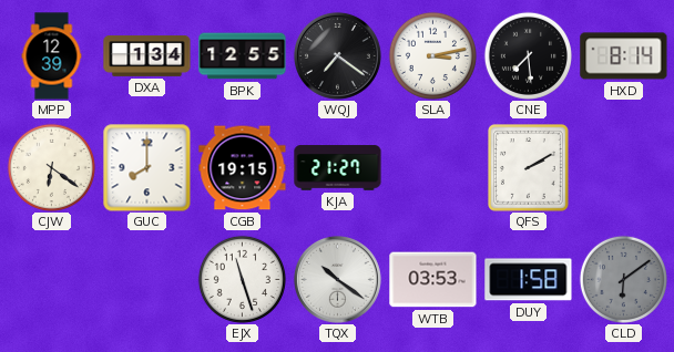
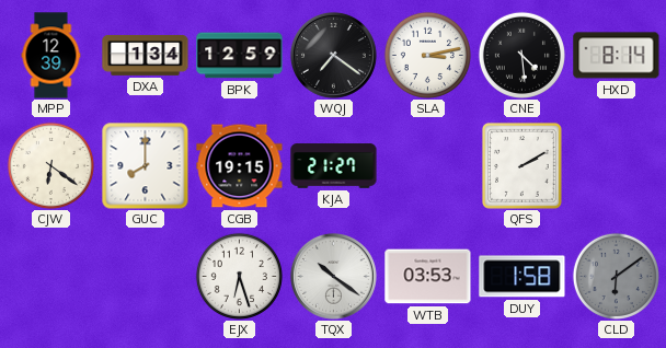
BPK: 12:55 -> 12:59 (240, 56)
CNE: 7:29 -> 4:29 (521, 55)
EJX: 11:27 -> 6:27 (239, 276)
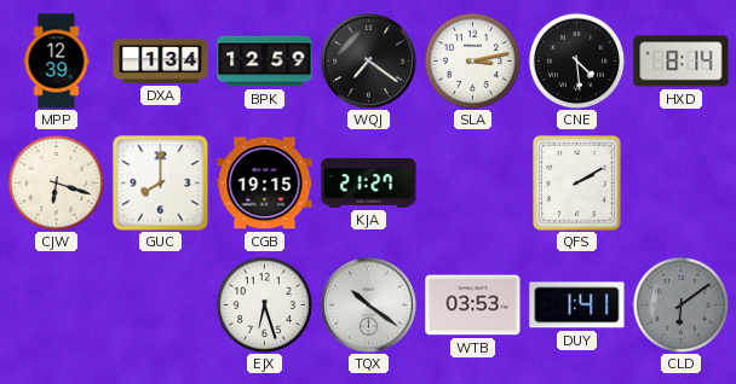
CJW: 6:21 -> 6:18 (56, 182)
DUY: 1:58 -> 1:41 (577, 306)
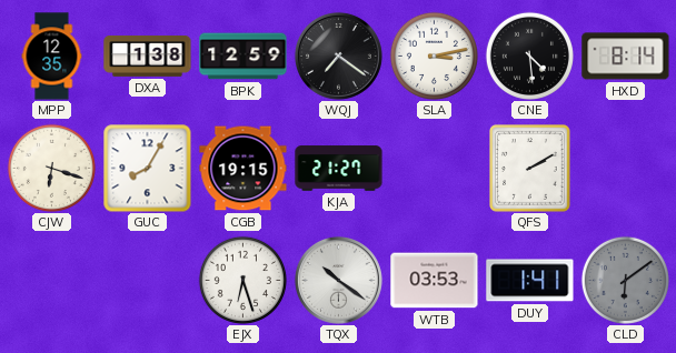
MPP: 12:39 -> 12:35 (52, 57)
DXA: 1:34 -> 1:38 (148, 57)
GUC: 8:00 -> 8:05 (148, 169)
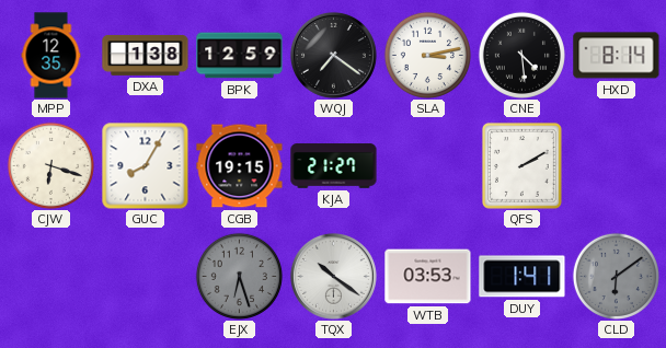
EJX dial: white -> grey (239, 276)
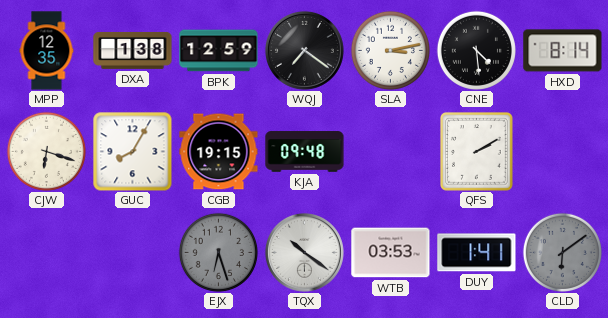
KJA: 21:27 -> 09:48 (305, 152)
